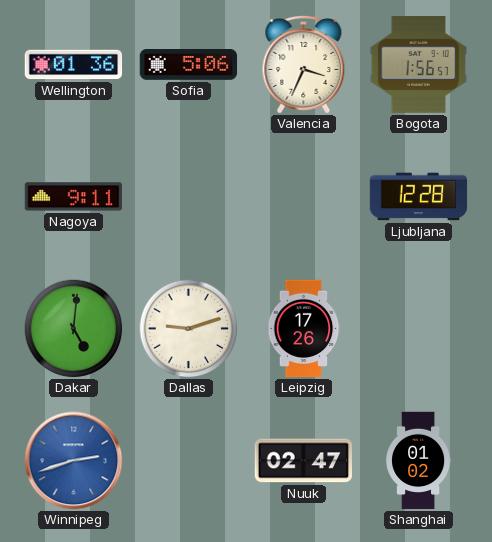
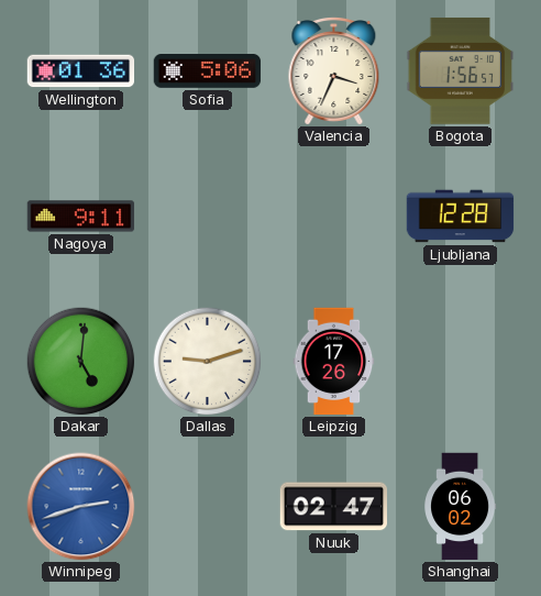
Shanghai: 01:02 -> 06:02 (461, 507)
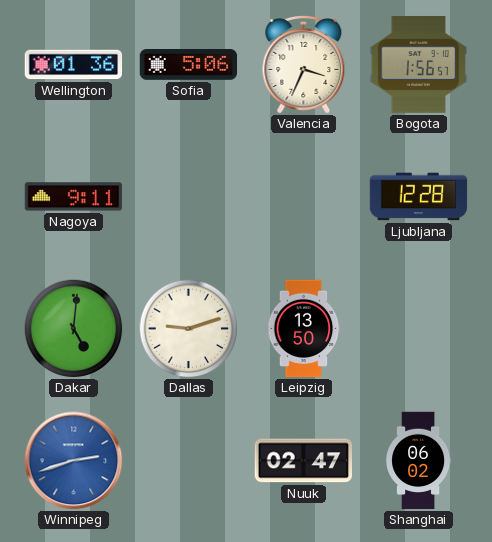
Leipzig: 17:26 -> 13:50 (304, 329)
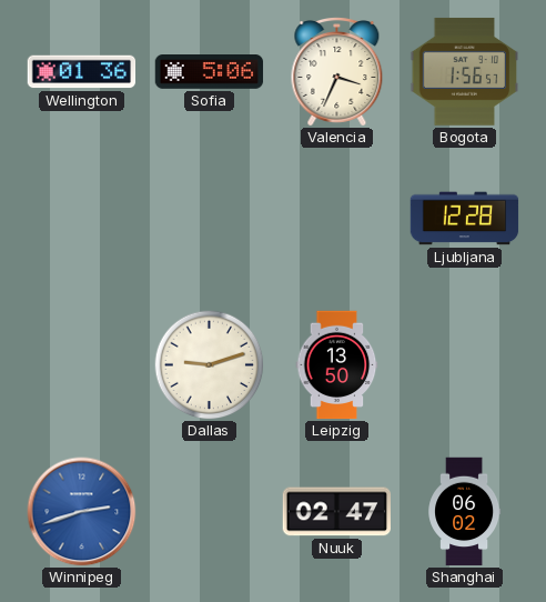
Nagoya: 9:11 -> none (74, 197)
Dakar: 5:01 -> none (74, 329)
